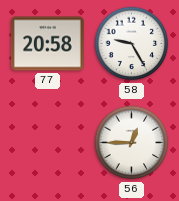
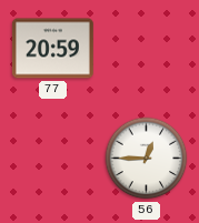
77: 20:58 -> 20:59 (52, 49)
58: 9:25 -> none (132, 44)
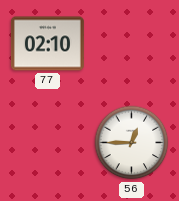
77: 20:59 -> 02:10 (47, 44)
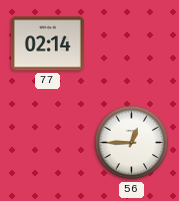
77: 02:10 -> 02:14 (47, 44)
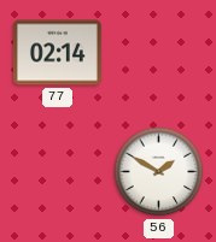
56: 12:45 -> 1:50 (159, 172)
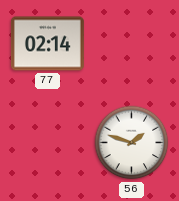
56: 1:50 -> 1:48 (132, 143)
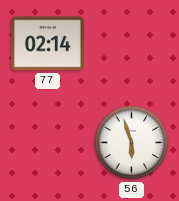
56: 1:48 -> 5:57 (132, 143)
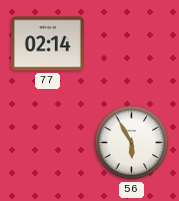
56: 5:57 -> 5:55 (132, 143)
